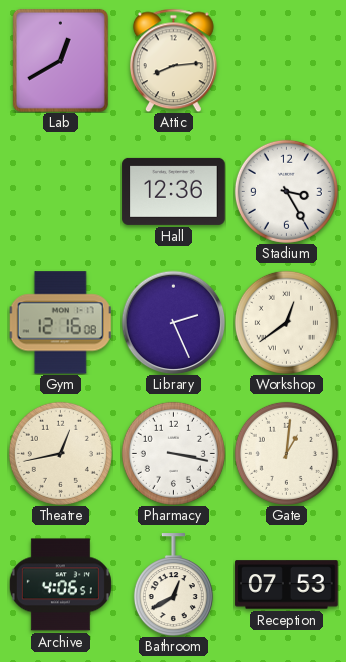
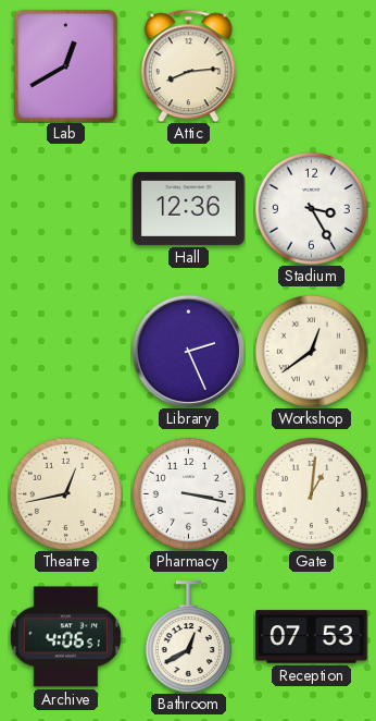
Gym: 12:16 -> none (60, 323)
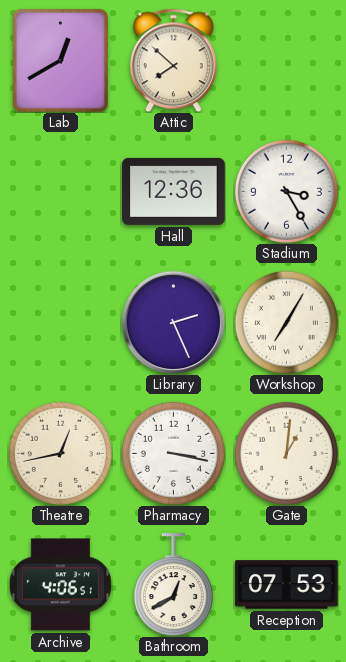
Attic: 8:14 -> 7:52 (173, 60)
Workshop: 12:39 -> 7:05 (286, 322)
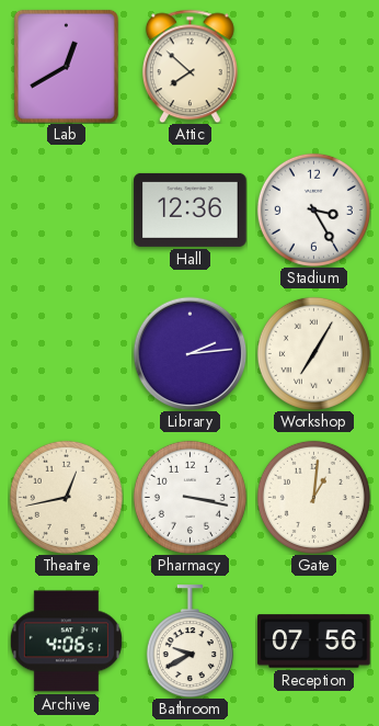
Library: 2:26 -> 2:14 (190, 353)
Bathroom: 12:40 -> 9:40 (190, 642)
Reception: 07:53 -> 07:56 (314, 642)
